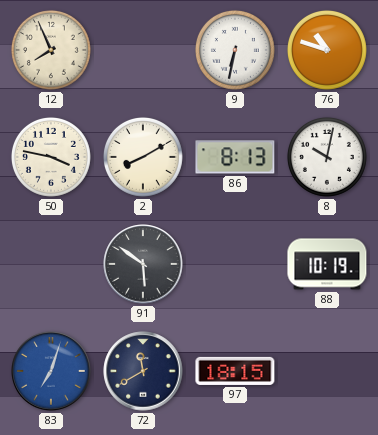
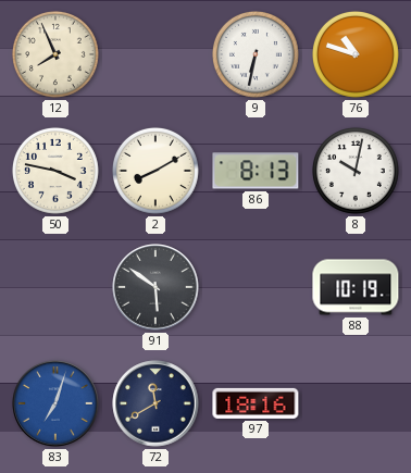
97: 18:15 -> 18:16 (256, 403)
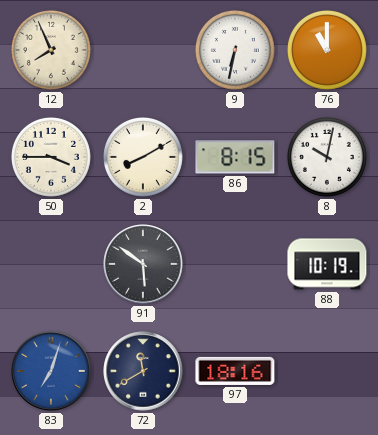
76: 10:48 -> 11:00 (327, 50)
50: 3:47 -> 3:45 (51, 157)
86: 8:13 -> 8:15 (235, 157)
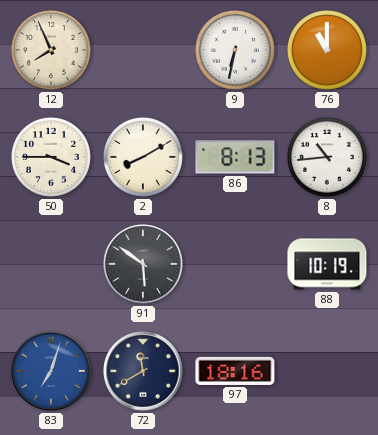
86: 8:15 -> 8:13 (235, 157)
8: 10:02 -> 10:44 (327, 157)
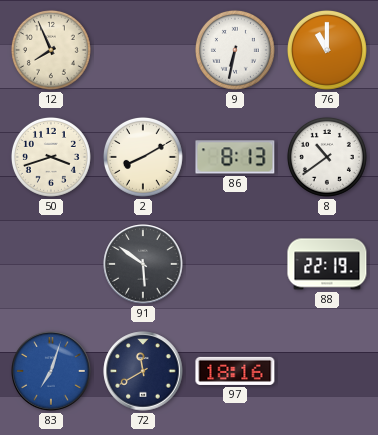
50: 3:45 -> 3:42 (51, 157)
8: 10:44 -> 10:39 (327, 157)
88: 10:19 -> 22:19 (327, 264)
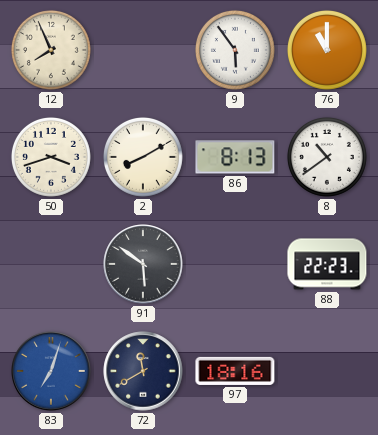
9: 6:32 -> 5:54 (235, 50)
88: 22:19 -> 22:23 (327, 264)
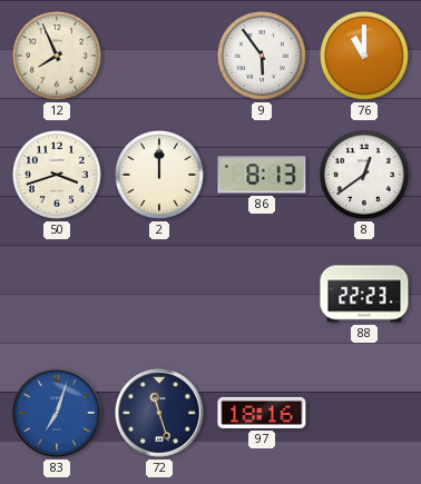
2: 8:10 -> 12:00 (159, 175)
8: 10:39 -> 12:39 (364, 175)
91: 5:51 -> none (143, 264)
72: 11:40 -> 11:27 (159, 413)
